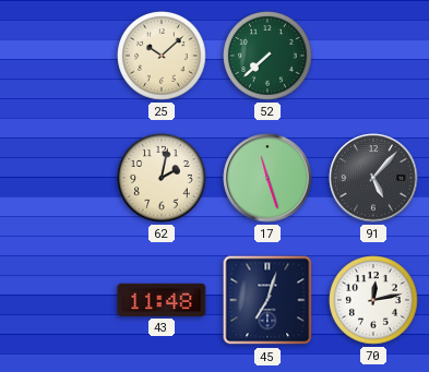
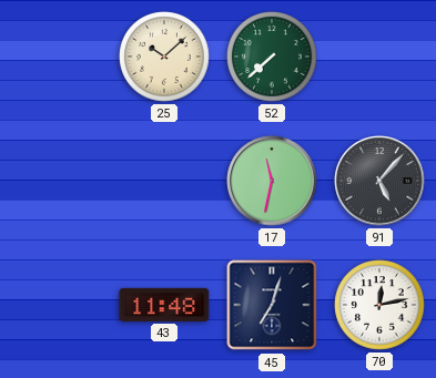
62: 2:02 -> none (162, 178)
17: 11:27 -> 11:32 (272, 181)
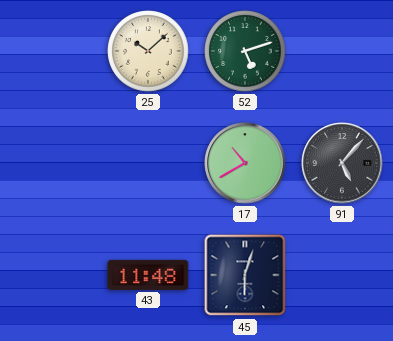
52: 7:38 -> 5:12 (245, 51)
17: 11:32 -> 10:40 (245, 163)
45: 7:03 -> 6:03 (245, 275)
70: 12:13 -> none (379, 305)
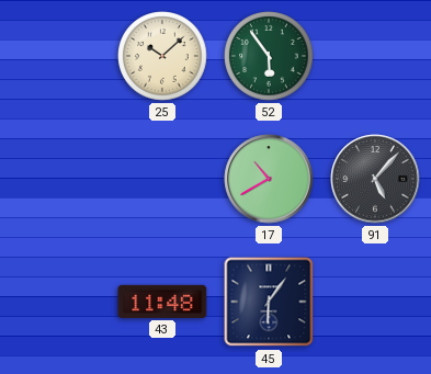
52: 5:12 -> 5:54 (269, 56)
45: 6:03 -> 6:06 (269, 302)
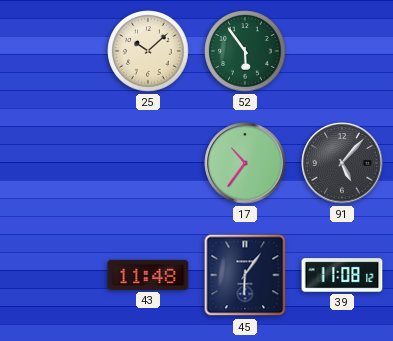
17: 10:40 -> 10:36 (245, 163)
39: none -> 11:08 (342, 275)
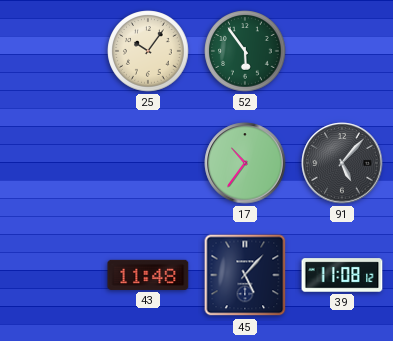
25: 10:08 -> 10:06 (148, 51)
45: 6:06 -> 5:07 (245, 275)
